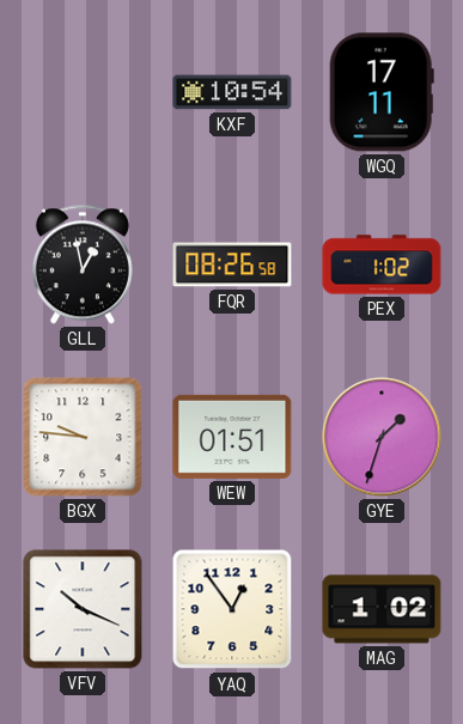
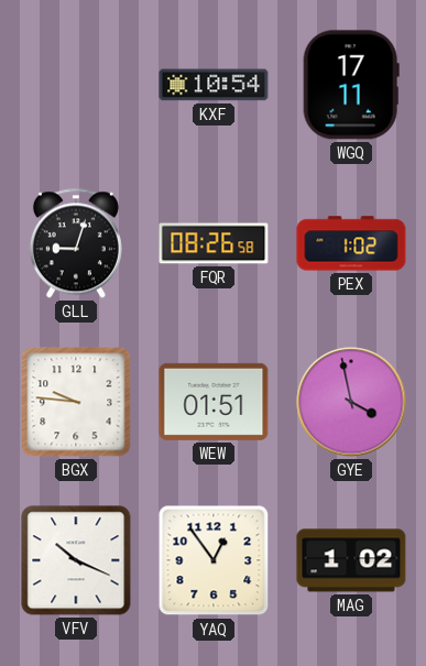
GLL: 12:58 -> 9:03 (76, 243)
GYE: 1:33 -> 3:58 (351, 402)
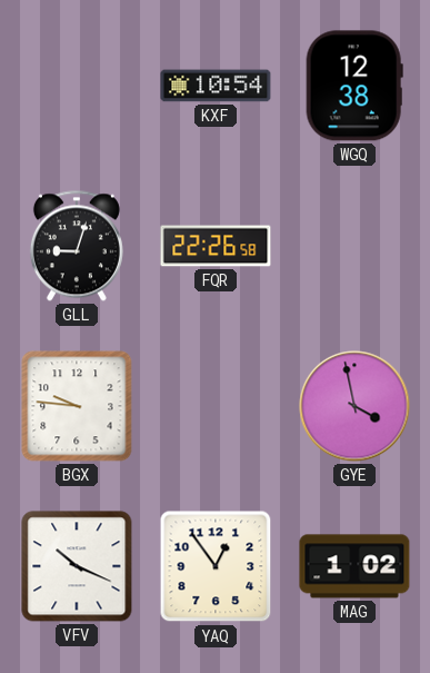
WGQ: 17:11 -> 12:38 (354, 86)
FQR: 08:26 -> 22:26 (216, 246)
PEX: 1:02 -> none (351, 243)
WEW: 01:51 -> none (214, 402)
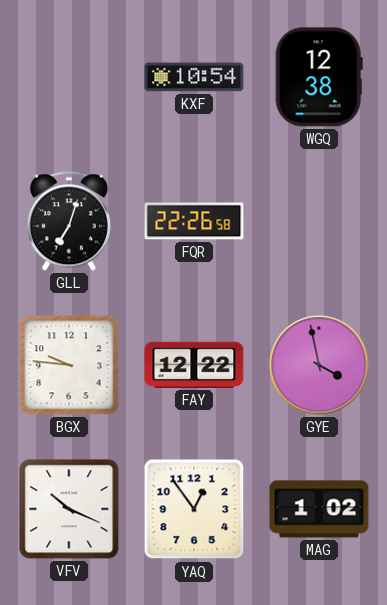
GLL: 9:03 -> 7:03 (69, 221)
FAY: none -> 12:22 (194, 365)
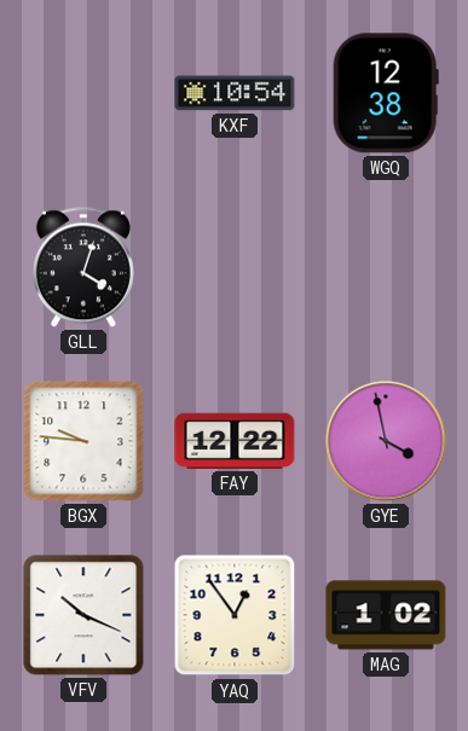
GLL: 7:03 -> 4:03 (83, 267)
FQR: 22:26 -> none (194, 221)
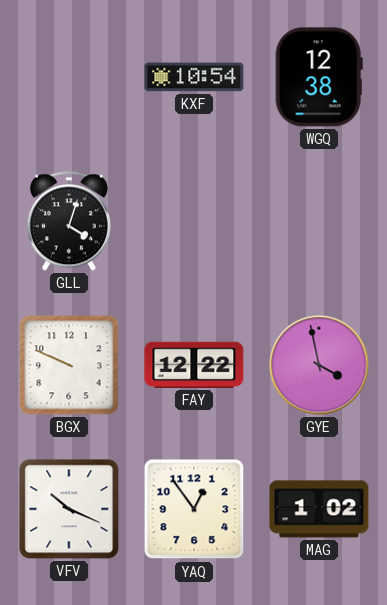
BGX: 9:46 -> 9:49 (69, 365)
